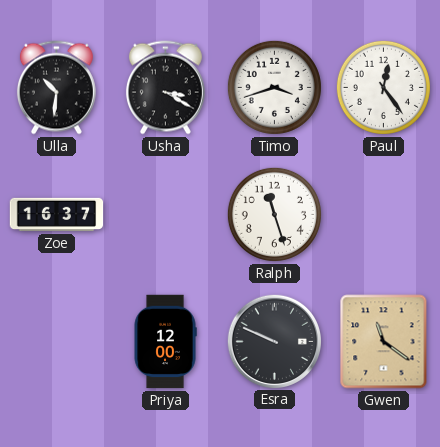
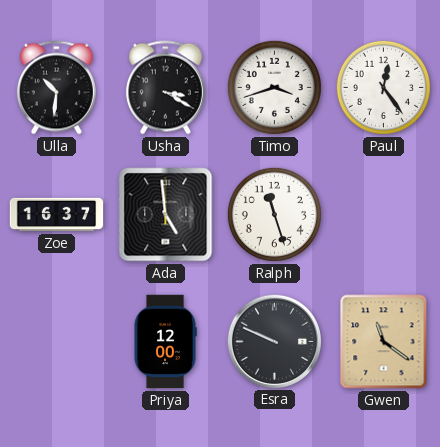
Ada: none -> 4:59 (166, 215)
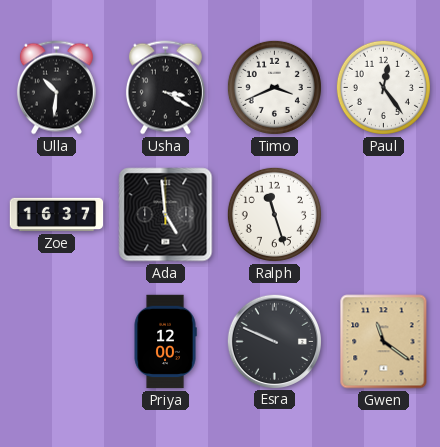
Timo: 3:42 -> 3:41 (274, 87)
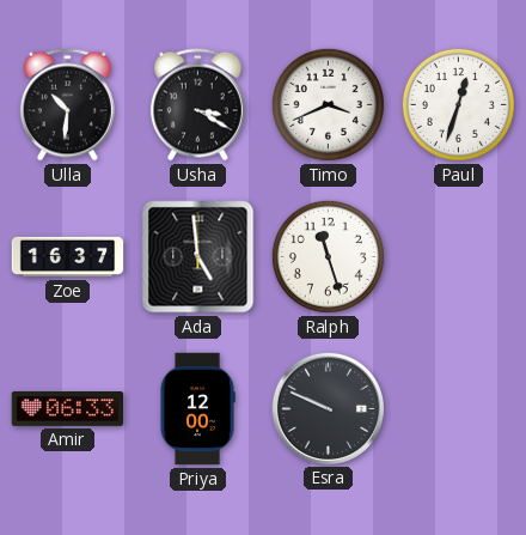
Paul: 12:24 -> 12:33 (458, 104)
Amir: none -> 06:33 (68, 409)
Gwen: 11:21 -> none (384, 342)
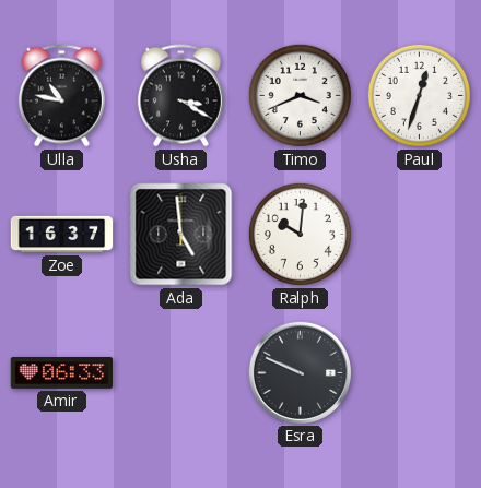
Ulla: 10:31 -> 10:47 (61, 96)
Ralph: 11:27 -> 10:01 (300, 234)
Priya: 12:00 -> none (197, 409)
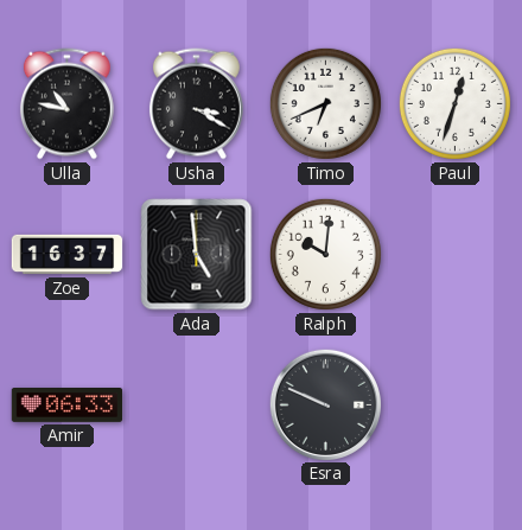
Timo: 3:41 -> 6:41 (325, 103)
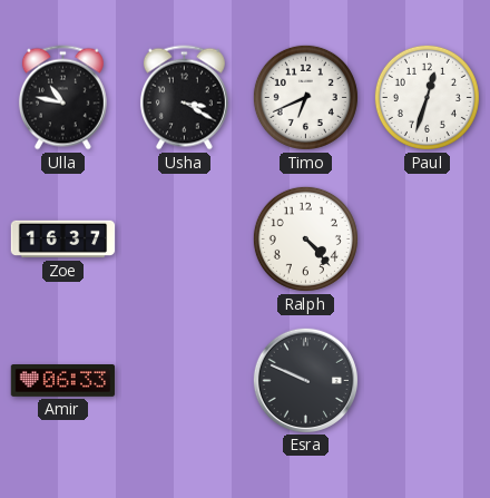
Ada: 4:59 -> none (197, 255)
Ralph: 10:01 -> 4:23 (305, 238)
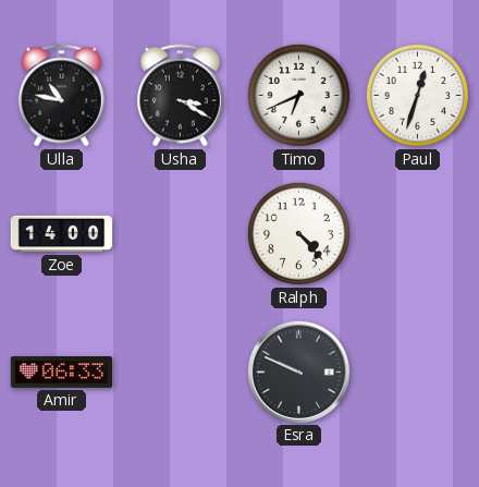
Zoe: 16:37 -> 14:00 (62, 234)
